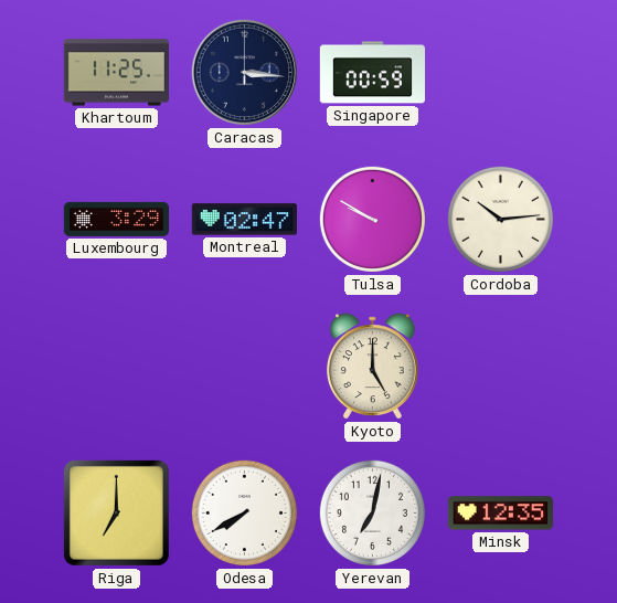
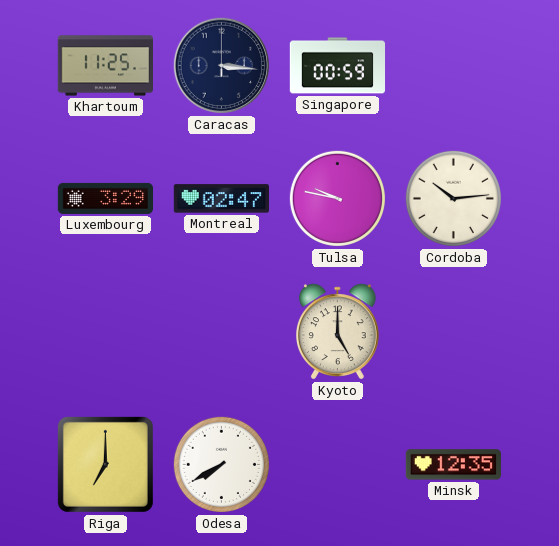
Tulsa: 9:50 -> 9:47 (337, 198)
Yerevan: 7:02 -> none (372, 512)
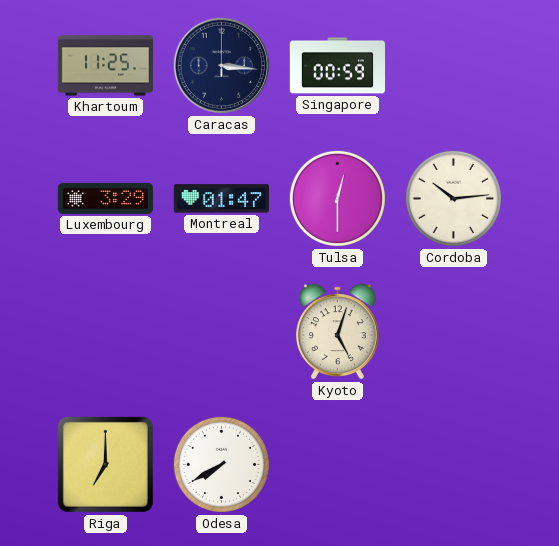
Montreal: 02:47 -> 01:47 (221, 199)
Tulsa: 9:47 -> 12:30 (337, 198)
Kyoto: 5:00 -> 5:03 (338, 332)
Minsk: 12:35 -> none (453, 465)
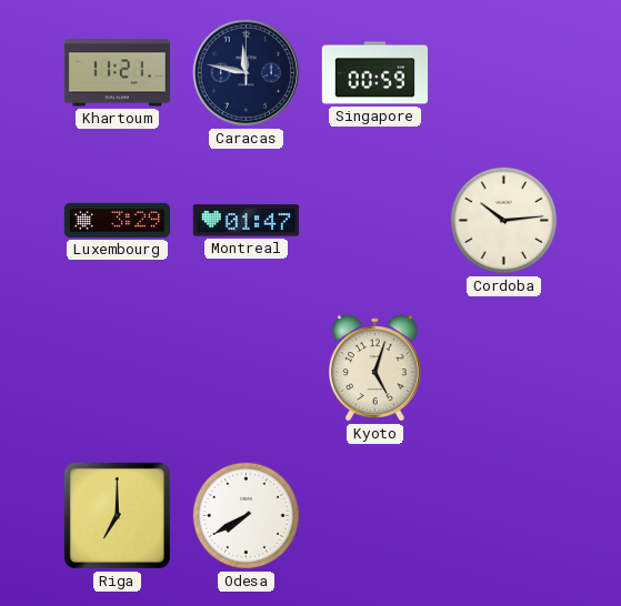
Khartoum: 11:25 -> 11:21 (117, 73)
Caracas: 3:16 -> 11:47 (247, 73)
Tulsa: 12:30 -> none (337, 198)
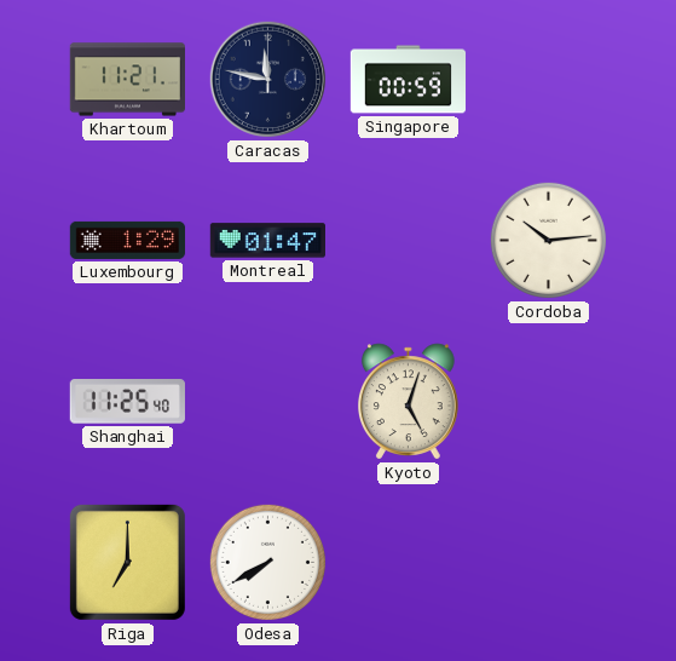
Luxembourg: 3:29 -> 1:29 (128, 240)
Shanghai: none -> 11:25 (127, 402)
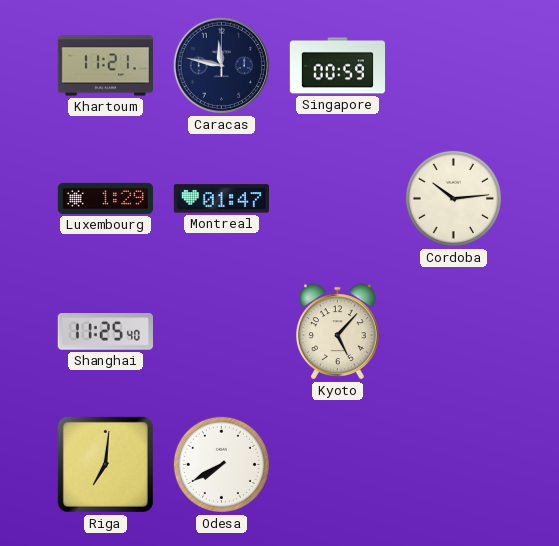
Kyoto: 5:03 -> 5:07 (338, 332)
Riga: 7:00 -> 7:01 (105, 464)
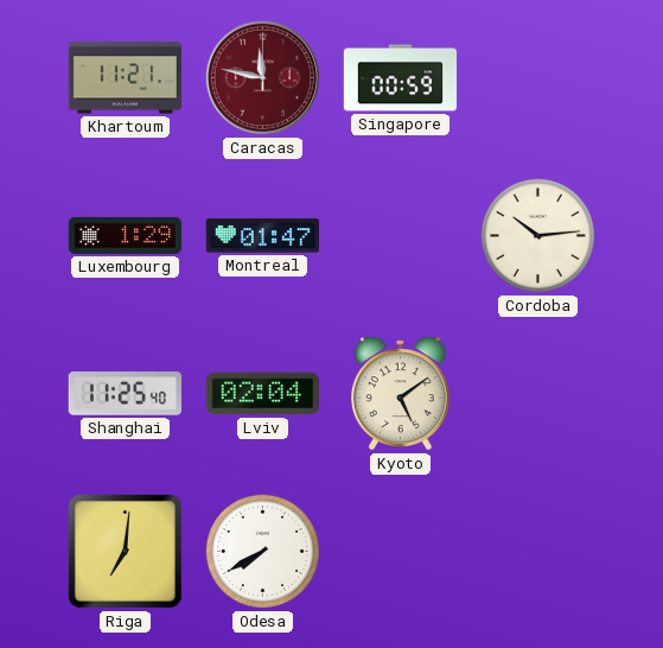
Caracas dial: navy -> burgundy (263, 78)
Lviv: none -> 02:04 (262, 394)
Kyoto: 5:07 -> 5:09 (401, 394)
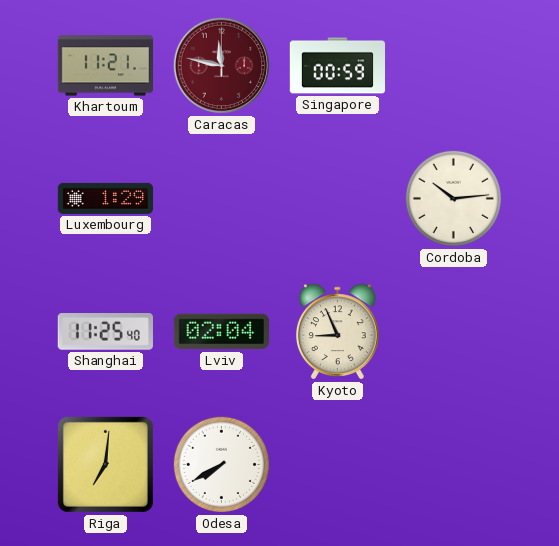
Montreal: 01:47 -> none (262, 236)
Kyoto: 5:09 -> 8:56 (338, 332)
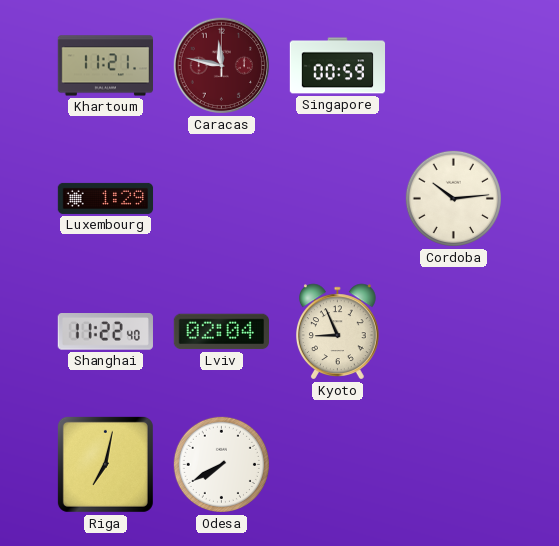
Shanghai: 11:25 -> 11:22 (105, 332)
Riga: 7:01 -> 7:02 (105, 464)
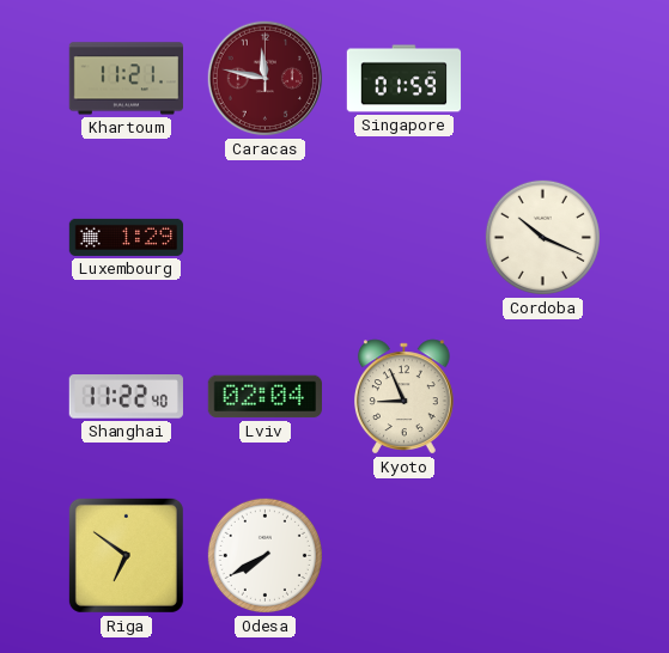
Singapore: 00:59 -> 01:59 (405, 79)
Cordoba: 10:14 -> 10:19 (542, 237)
Riga: 7:02 -> 6:51 (126, 555)
